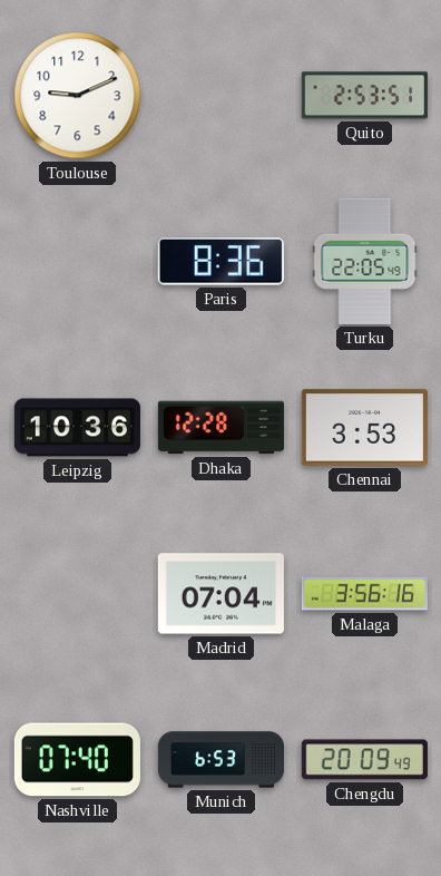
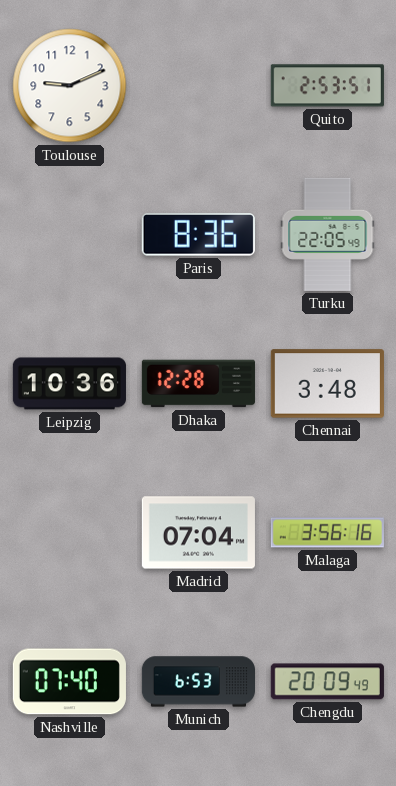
Chennai: 3:53 -> 3:48 (327, 384)
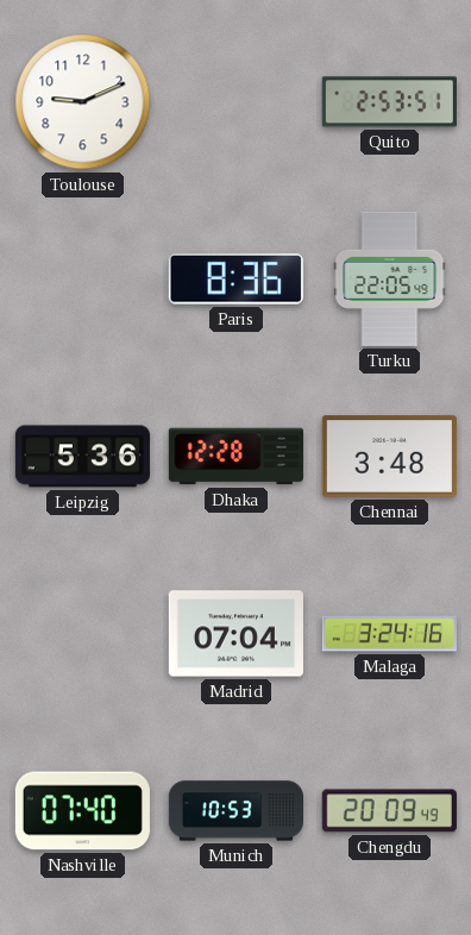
Leipzig: 10:36 -> 5:36 (82, 457)
Malaga: 3:56 -> 3:24 (389, 634)
Munich: 6:53 -> 10:53 (235, 811)
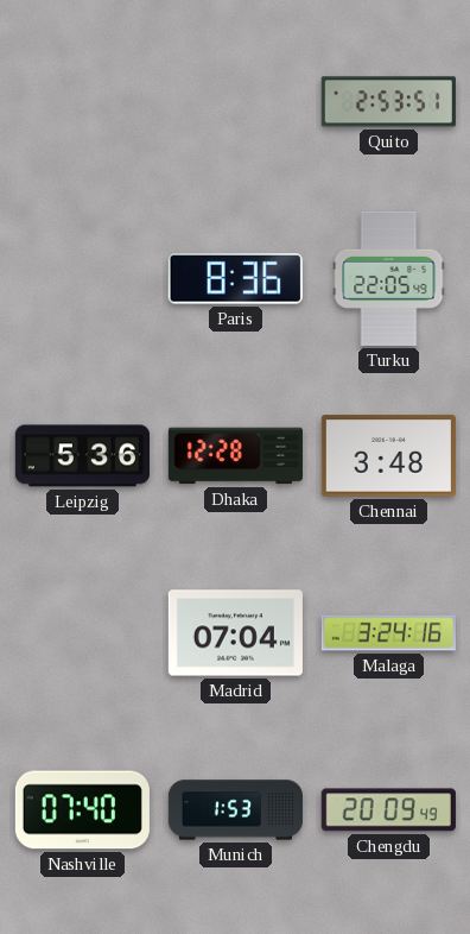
Toulouse: 9:11 -> none (83, 102)
Munich: 10:53 -> 1:53 (235, 810)
